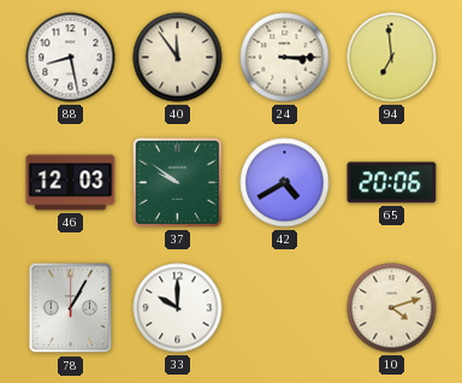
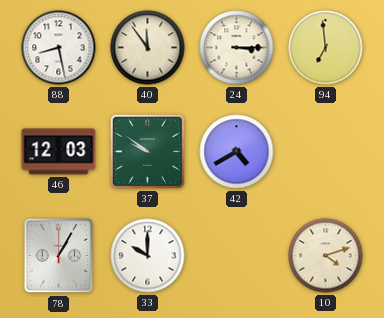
65: 20:06 -> none (392, 183)
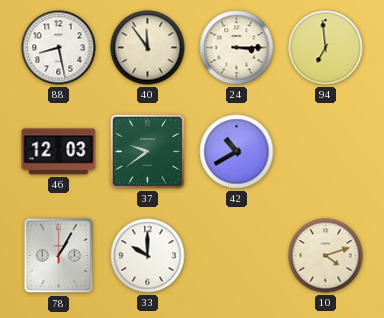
37: 9:51 -> 9:39 (147, 151)
42: 4:40 -> 10:40 (237, 152)
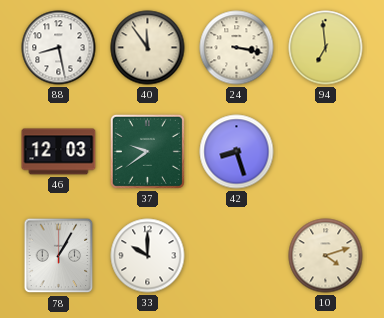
24: 3:15 -> 3:17 (237, 48)
42: 10:40 -> 8:27 (237, 152)
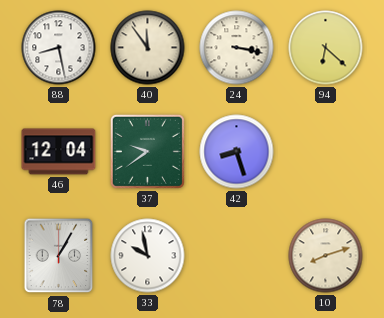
94: 6:59 -> 6:22 (326, 48)
46: 12:03 -> 12:04 (59, 152)
33: 10:00 -> 9:58 (148, 256)
10: 4:12 -> 8:12 (326, 256)
